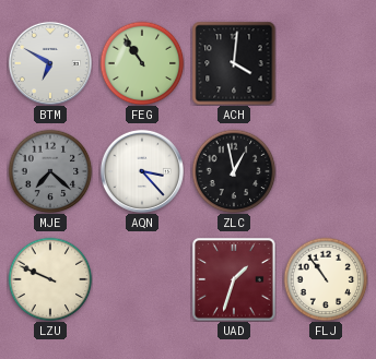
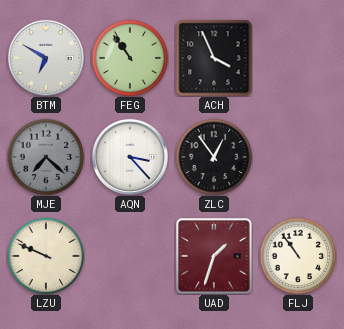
ACH: 4:01 -> 3:56 (214, 58)
ZLC: 12:58 -> 12:54 (214, 157)
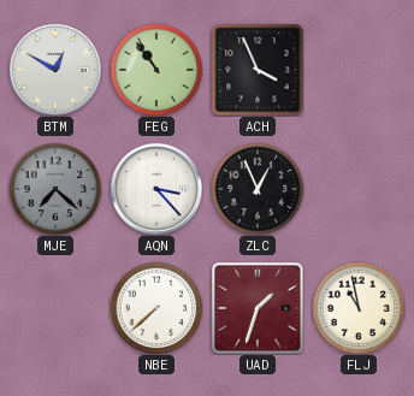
BTM: 6:50 -> 12:50 (55, 70)
ZLC: 12:54 -> 12:56 (258, 189)
LZU: 9:49 -> none (46, 256)
NBE: none -> 7:38 (156, 308)
FLJ: 10:54 -> 10:58 (359, 308)
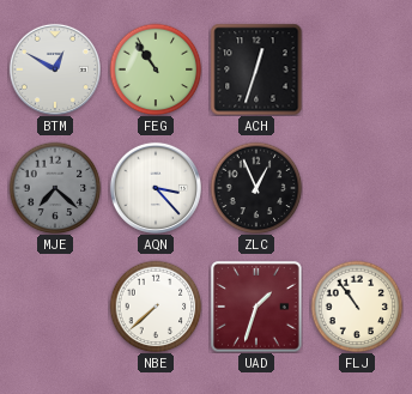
ACH: 3:56 -> 12:33 (256, 69)
FLJ: 10:58 -> 10:54 (357, 307)
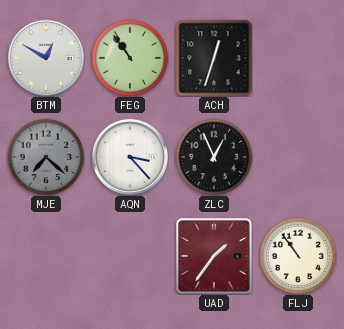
NBE: 7:38 -> none (156, 307)
UAD: 1:33 -> 1:36 (214, 256)
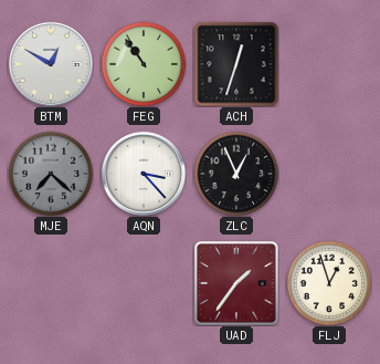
FLJ: 10:54 -> 12:57 (329, 283)
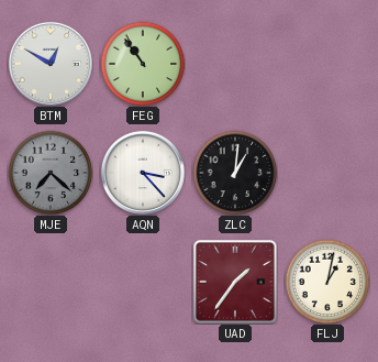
ACH: 12:33 -> none (236, 64)
ZLC: 12:56 -> 1:01 (235, 173)
FLJ: 12:57 -> 1:02 (327, 282)
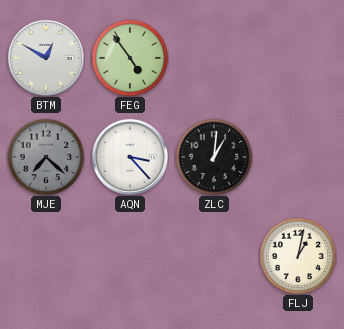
FEG: 10:54 -> 4:54 (130, 58)
UAD: 1:36 -> none (235, 282)
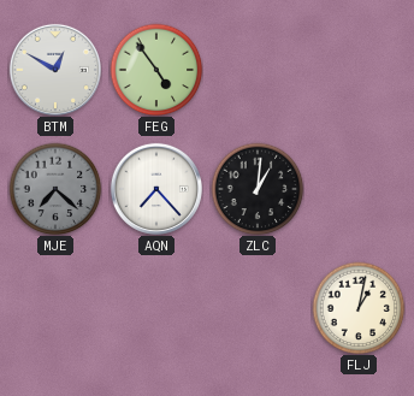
AQN: 3:23 -> 7:23 (156, 189)
